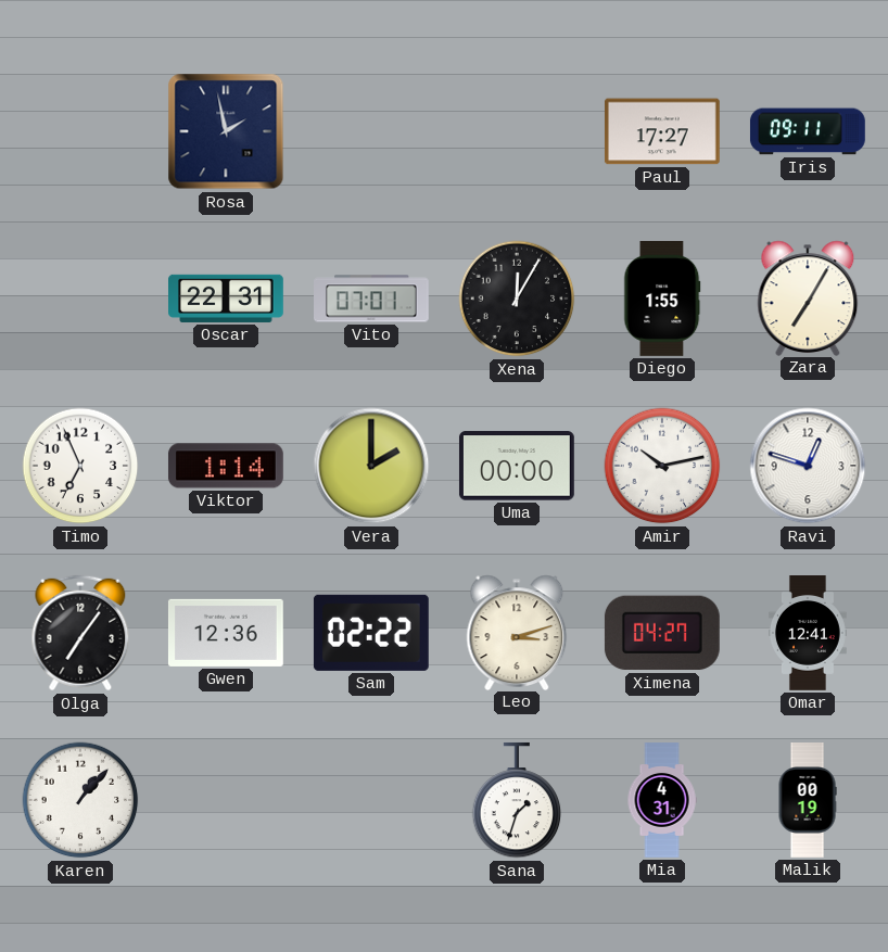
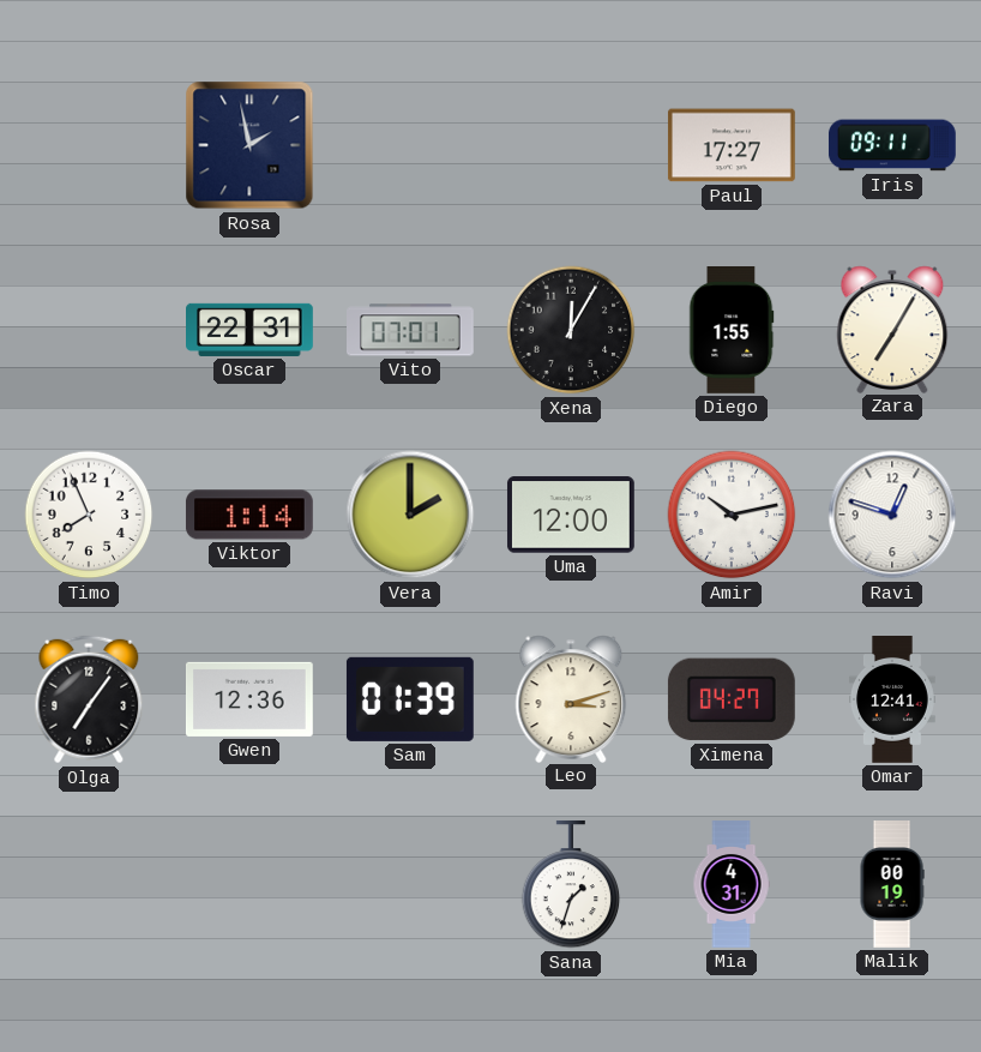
Timo: 6:56 -> 7:56 (89, 515)
Uma: 00:00 -> 12:00 (571, 515)
Sam: 02:22 -> 01:39 (410, 699)
Karen: 1:07 -> none (80, 800)
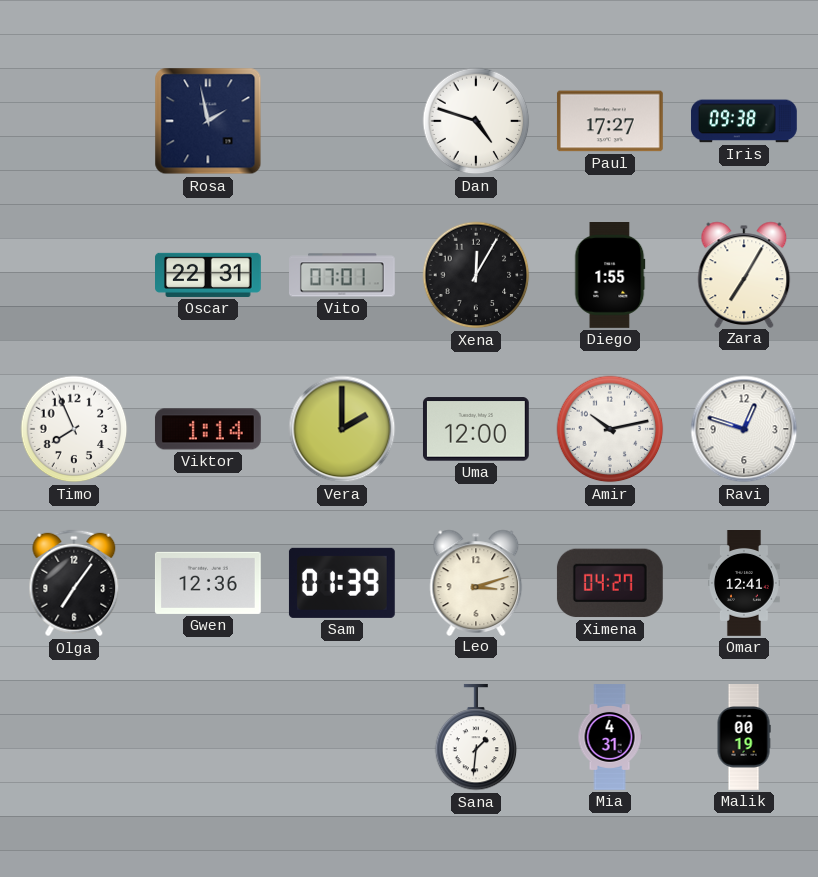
Dan: none -> 4:48 (476, 121)
Iris: 09:11 -> 09:38 (744, 121)
Sana: 1:33 -> 1:31 (476, 737)
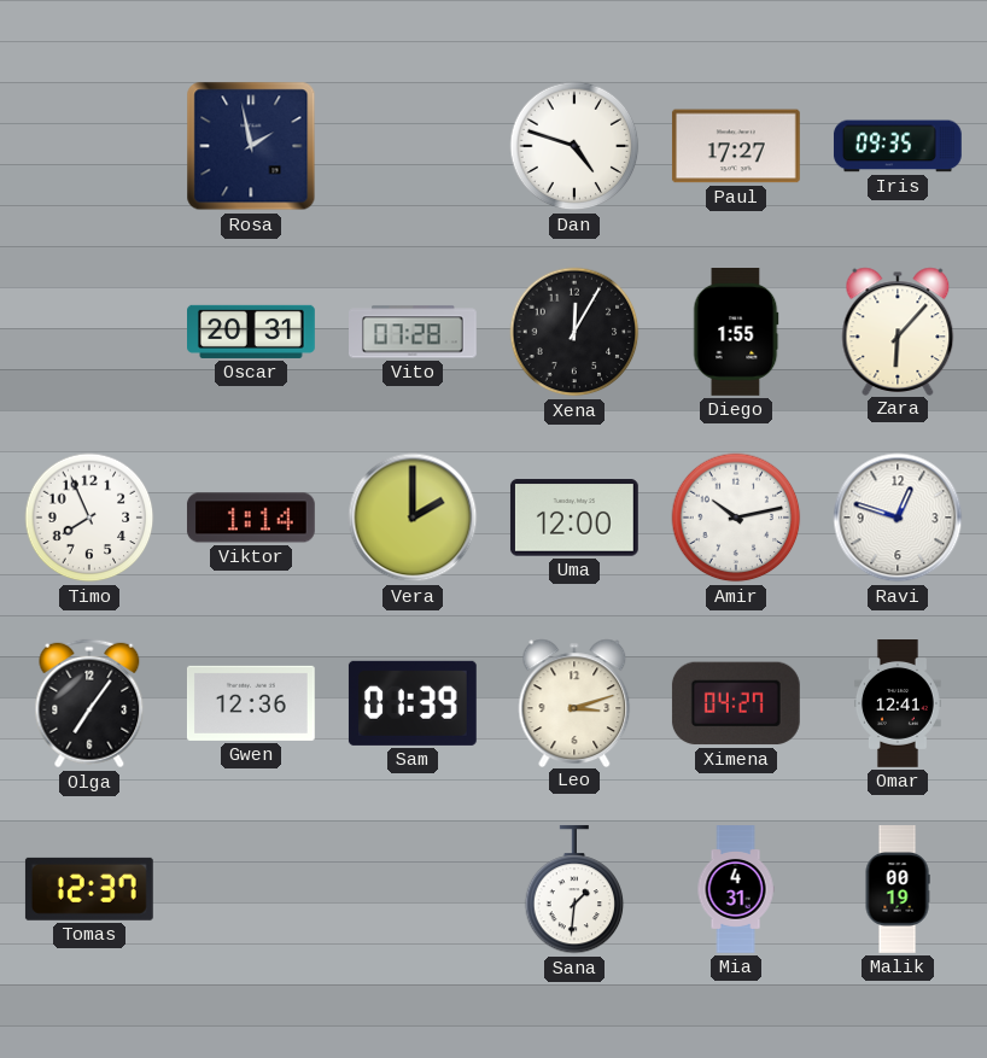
Iris: 09:38 -> 09:35 (898, 146)
Oscar: 22:31 -> 20:31 (252, 332)
Vito: 07:01 -> 07:28 (414, 332)
Zara: 7:05 -> 6:07 (898, 331)
Tomas: none -> 12:37 (89, 889)
